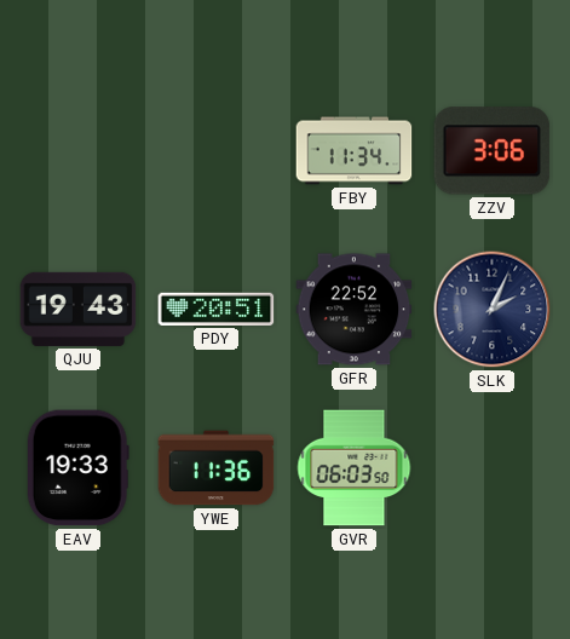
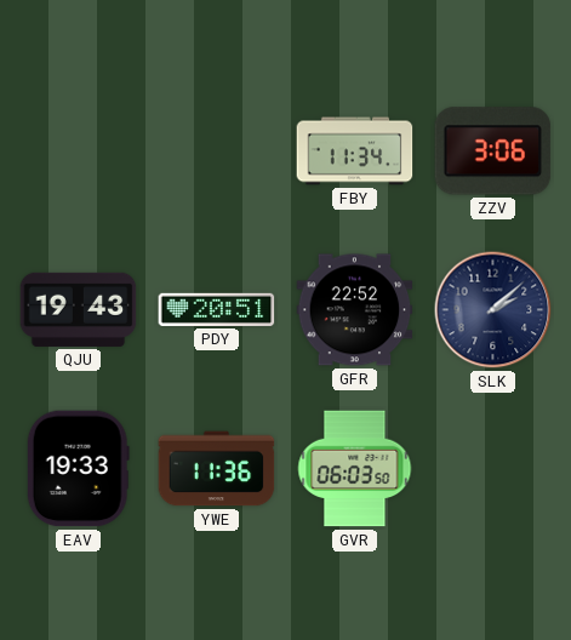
SLK: 2:04 -> 2:08 (493, 310)
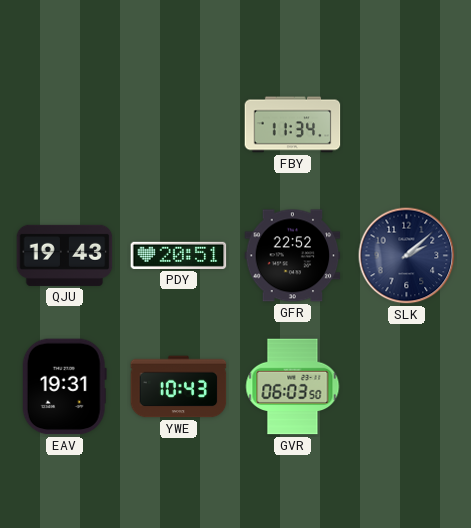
ZZV: 3:06 -> none (493, 152)
EAV: 19:33 -> 19:31 (64, 387)
YWE: 11:36 -> 10:43 (179, 387)
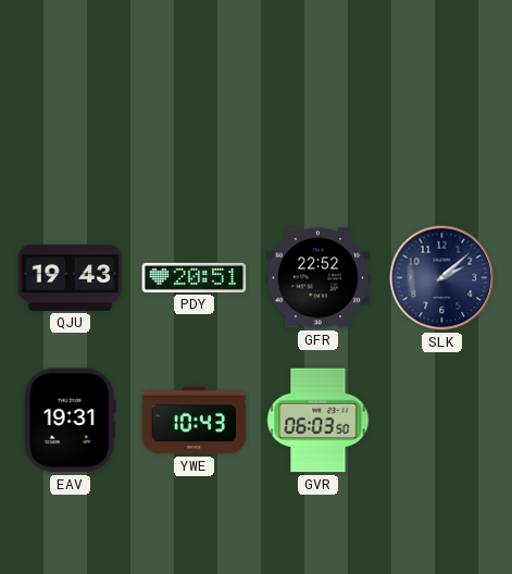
FBY: 11:34 -> none (293, 125)
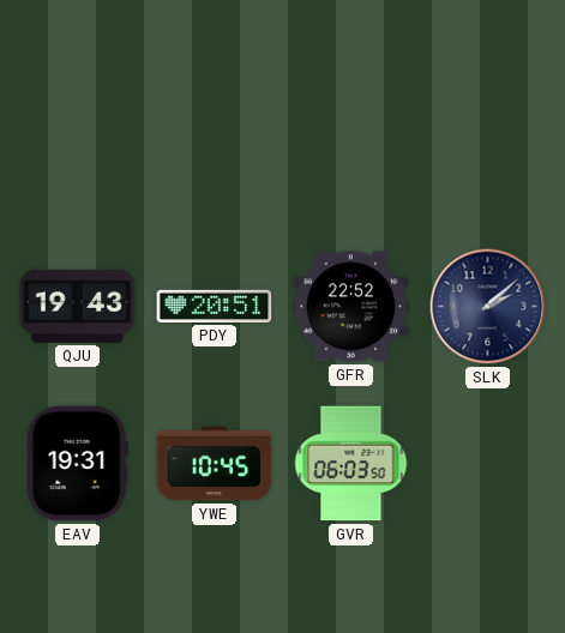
YWE: 10:43 -> 10:45 (215, 464)
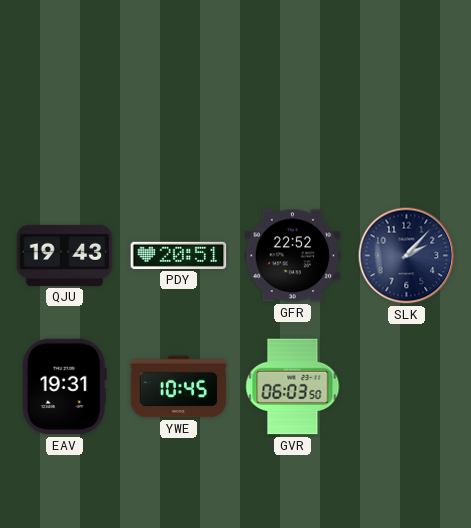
SLK: 2:08 -> 2:07 (407, 256)
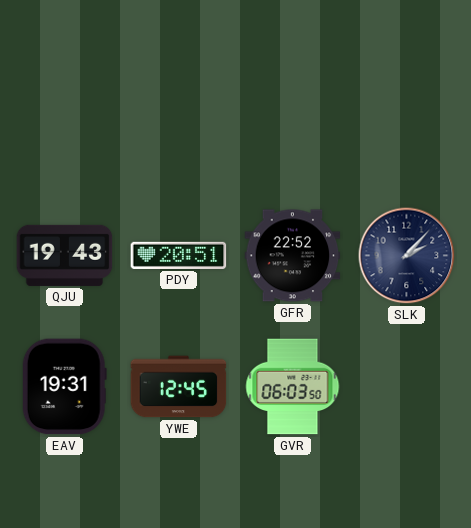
YWE: 10:45 -> 12:45 (179, 387)
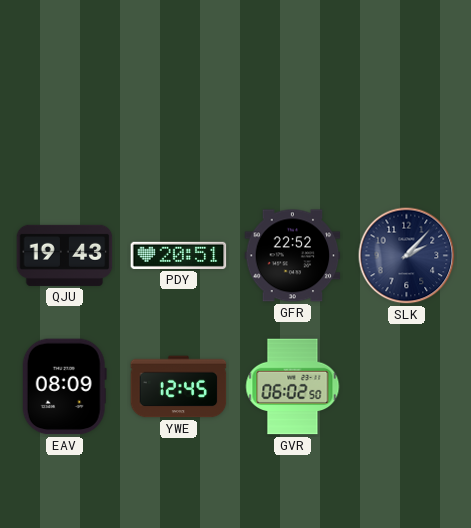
EAV: 19:31 -> 08:09 (64, 387)
GVR: 06:03 -> 06:02 (293, 387)
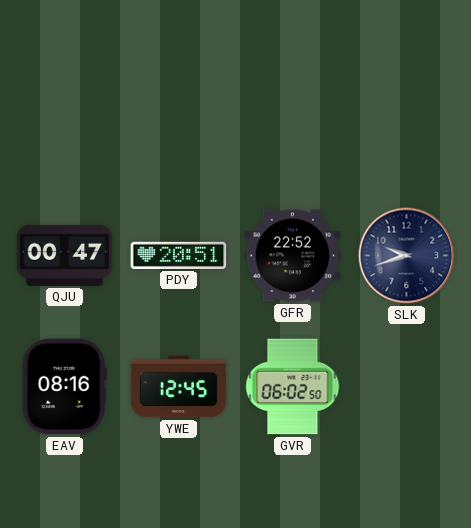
QJU: 19:43 -> 00:47 (65, 255)
SLK: 2:07 -> 9:42 (407, 256)
EAV: 08:09 -> 08:16 (64, 387)
